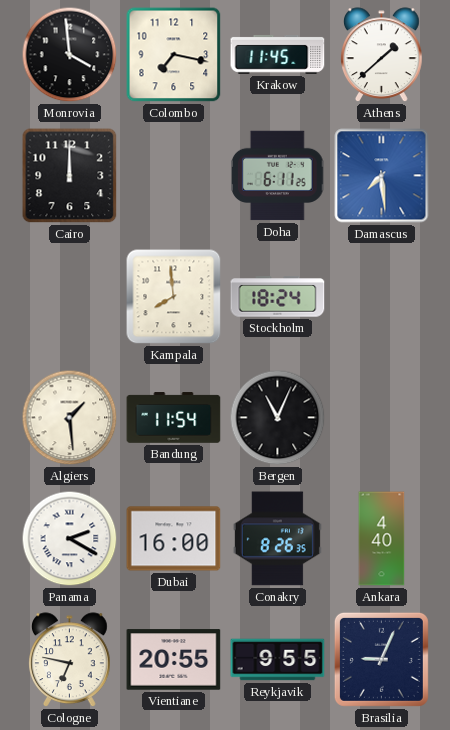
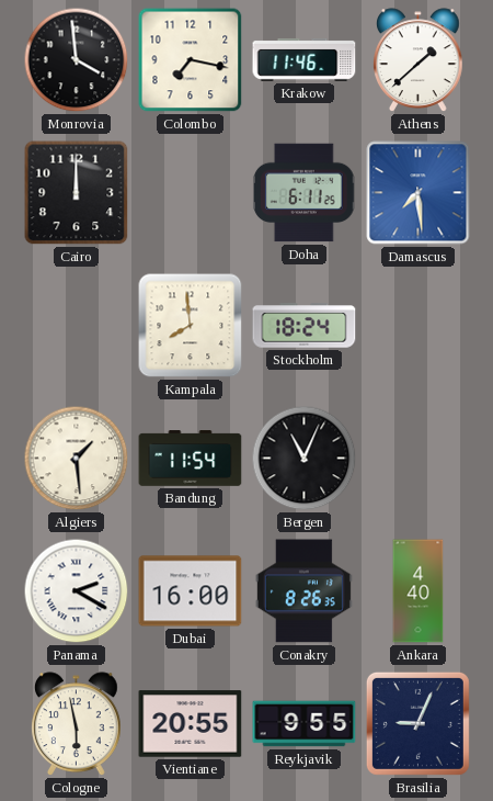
Krakow: 11:45 -> 11:46 (305, 59)
Cologne: 6:47 -> 5:58 (77, 724)
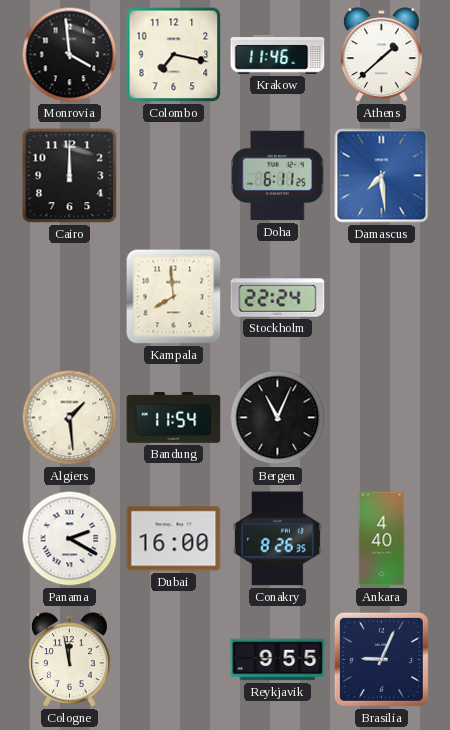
Stockholm: 18:24 -> 22:24 (278, 297)
Cologne: 5:58 -> 11:58 (70, 660)
Vientiane: 20:55 -> none (191, 724)
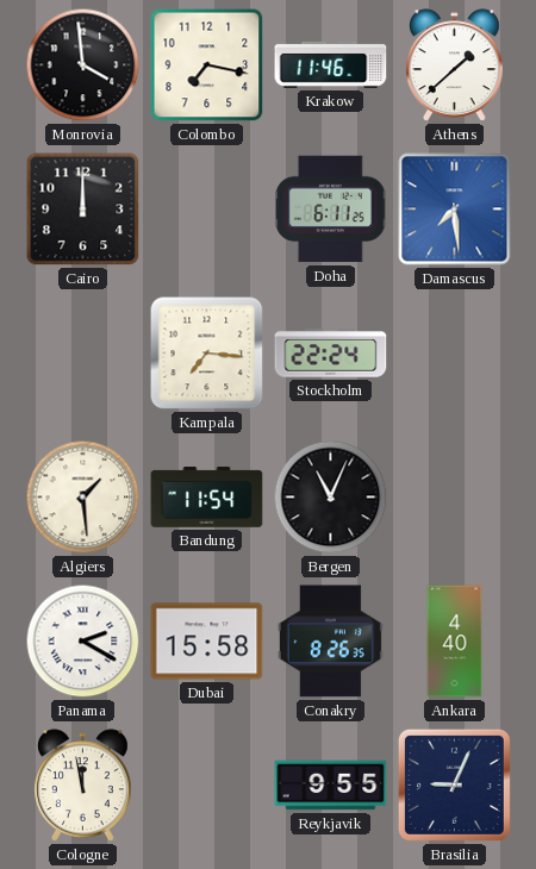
Kampala: 7:59 -> 7:16 (207, 354)
Dubai: 16:00 -> 15:58 (207, 642)
